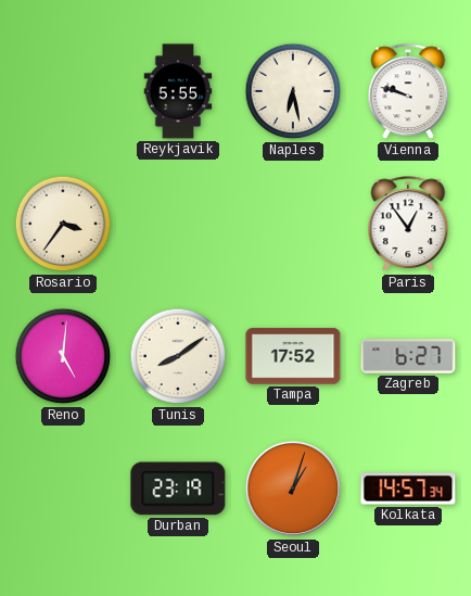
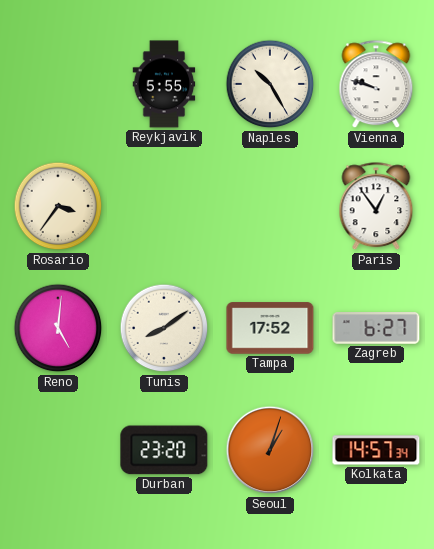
Naples: 6:28 -> 10:25 (270, 84)
Durban: 23:19 -> 23:20 (164, 450)
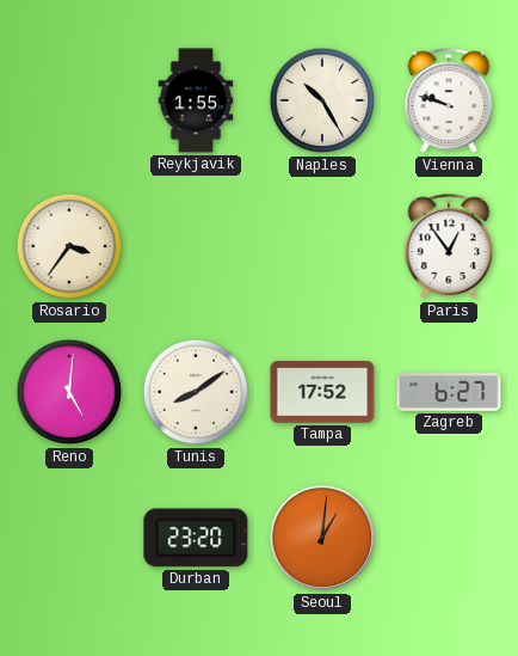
Reykjavik: 5:55 -> 1:55 (196, 100)
Seoul: 1:03 -> 1:01 (322, 538)
Kolkata: 14:57 -> none (376, 450)
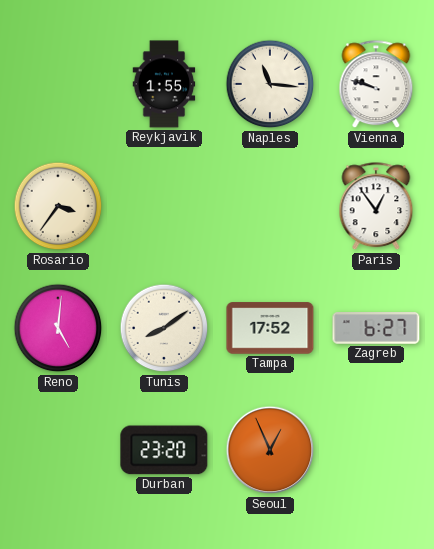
Naples: 10:25 -> 11:16 (270, 84)
Seoul: 1:01 -> 12:56 (270, 450)
